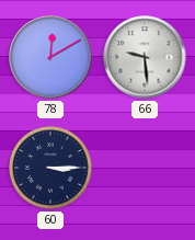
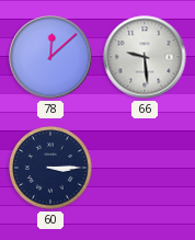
78: 12:10 -> 12:08 (50, 57)
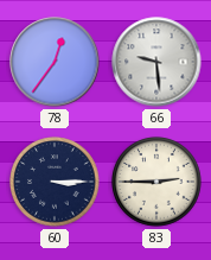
78: 12:08 -> 12:36 (55, 62)
83: none -> 2:45 (156, 182)
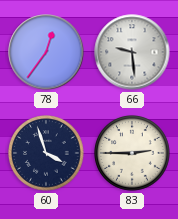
60: 3:15 -> 3:57 (46, 153)
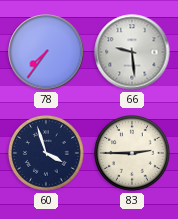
78: 12:36 -> 7:36 (46, 52)
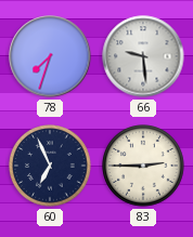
78: 7:36 -> 7:33 (50, 56)
60: 3:57 -> 6:56 (50, 166)
